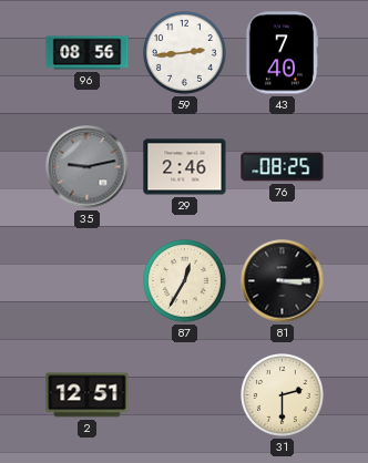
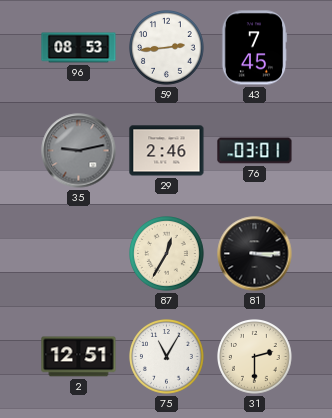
96: 08:56 -> 08:53 (79, 48)
43: 7:40 -> 7:45 (254, 48)
76: 08:25 -> 03:01 (255, 151)
75: none -> 11:05 (167, 357)
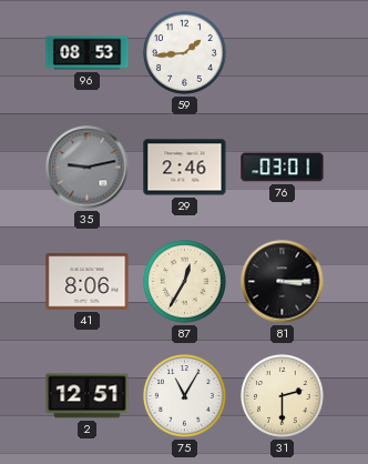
59: 2:44 -> 1:44 (185, 53)
43: 7:45 -> none (254, 48)
41: none -> 8:06 (88, 282)
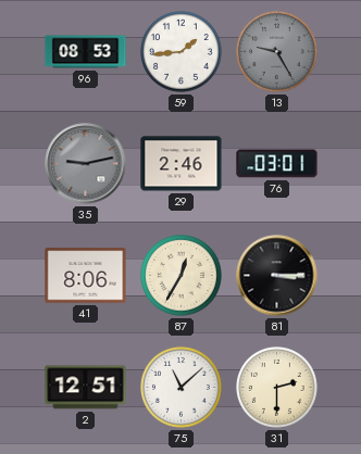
13: none -> 9:25 (277, 52)
75: 11:05 -> 11:08 (182, 388)
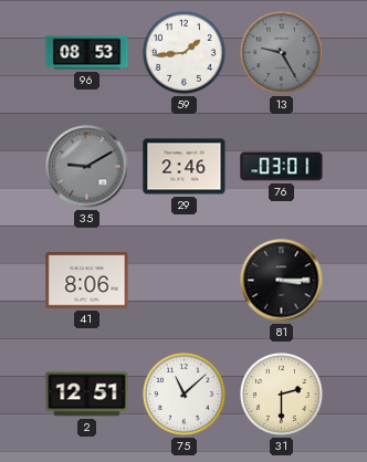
35: 9:13 -> 9:10 (87, 167)
87: 12:35 -> none (182, 276)
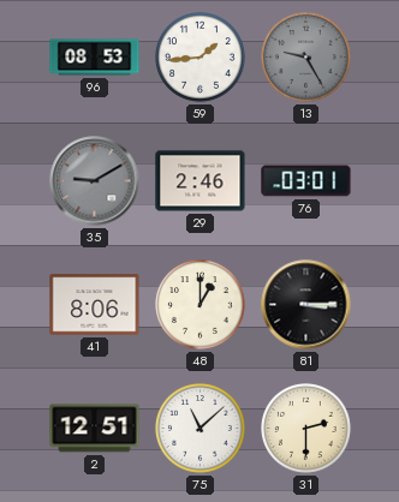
48: none -> 1:00 (201, 305)
